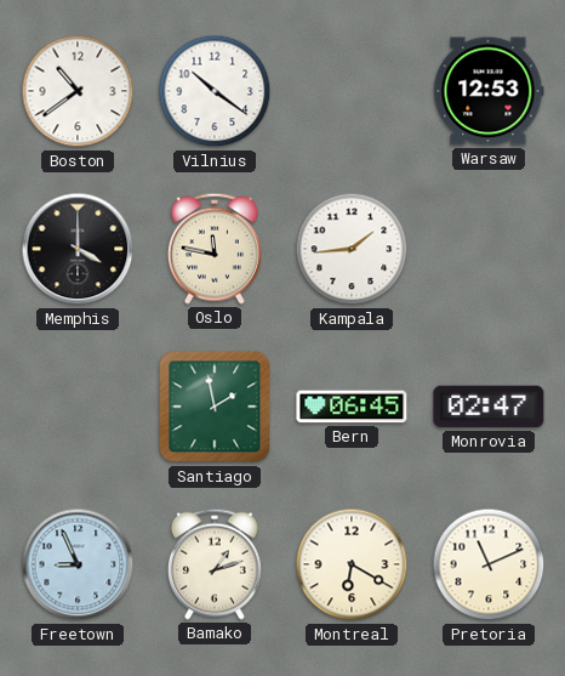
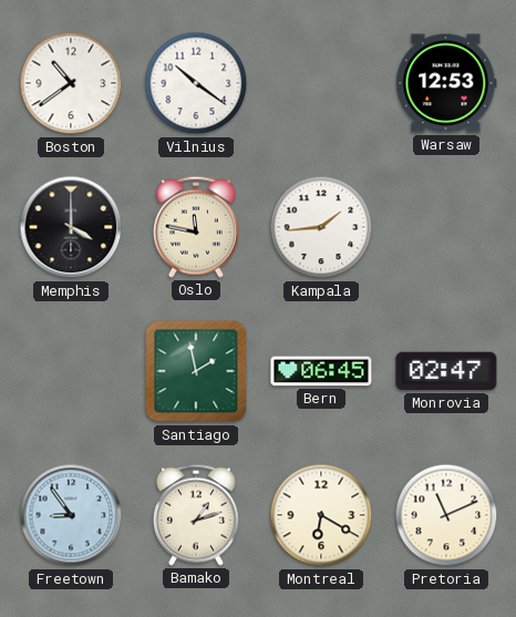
Freetown: 8:56 -> 8:54 (71, 515)
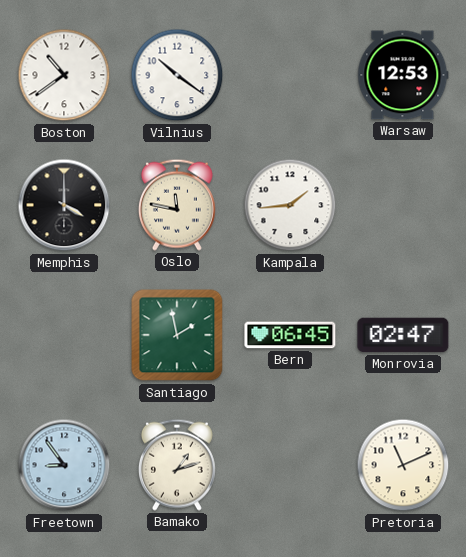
Montreal: 6:20 -> none (321, 515)
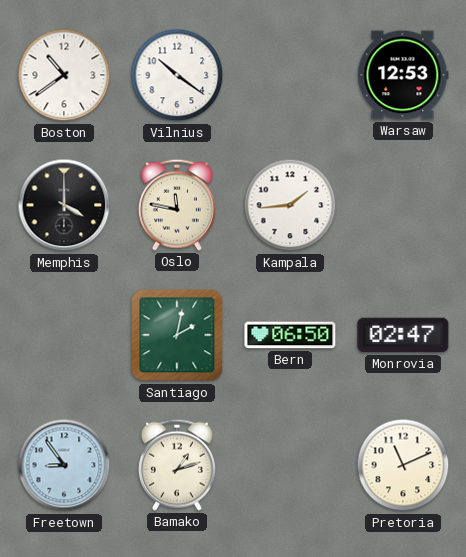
Santiago: 1:58 -> 2:02 (177, 335)
Bern: 06:45 -> 06:50 (290, 335)
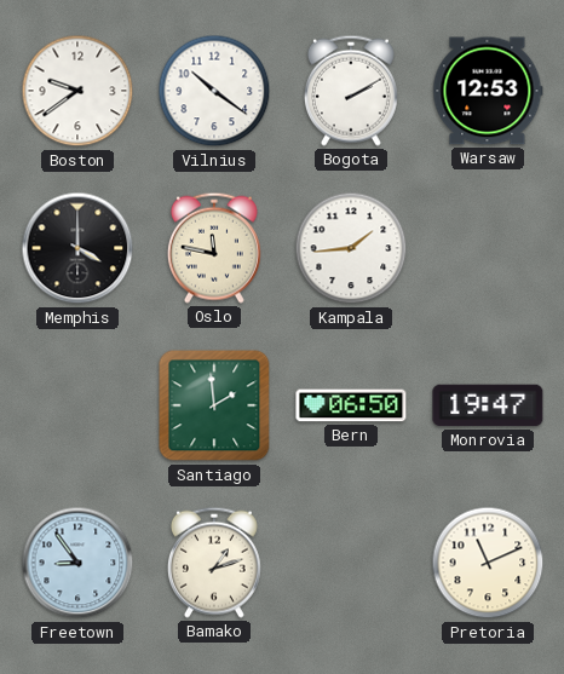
Boston: 10:39 -> 9:39 (77, 91)
Bogota: none -> 2:10 (351, 91)
Santiago: 2:02 -> 1:59 (214, 405)
Monrovia: 02:47 -> 19:47 (488, 405)
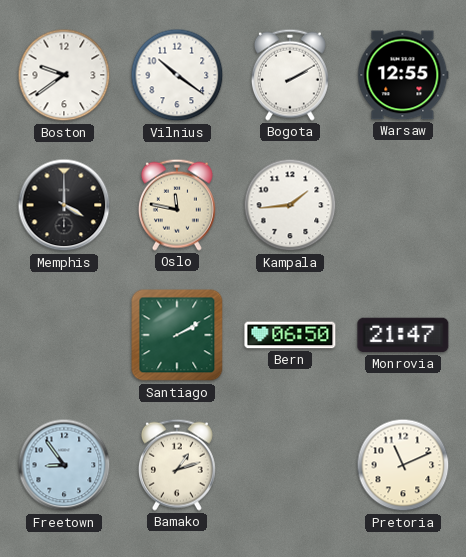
Warsaw: 12:53 -> 12:55 (403, 75)
Santiago: 1:59 -> 2:10 (177, 335)
Monrovia: 19:47 -> 21:47 (403, 335)
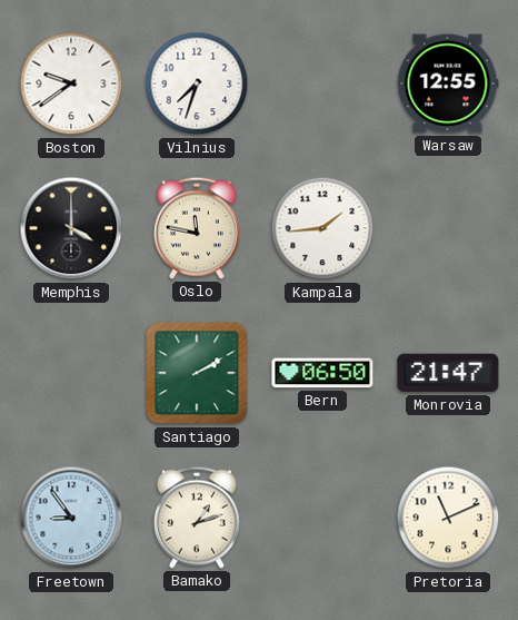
Vilnius: 10:21 -> 7:33 (197, 83)
Bogota: 2:10 -> none (290, 75)
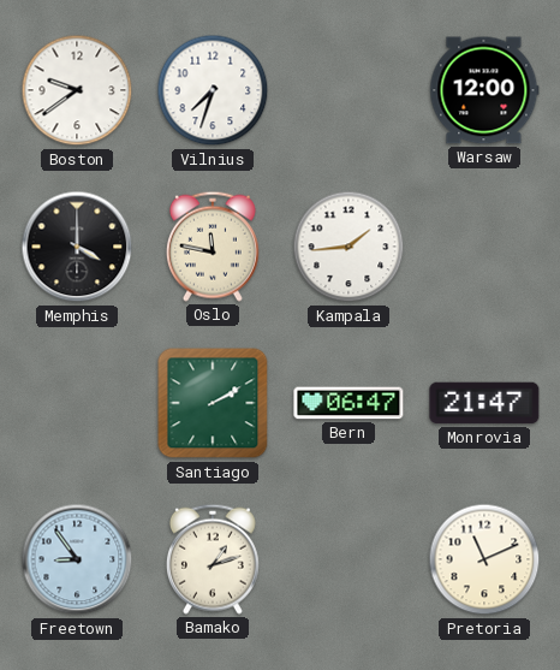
Warsaw: 12:55 -> 12:00 (484, 90)
Bern: 06:50 -> 06:47 (348, 403)
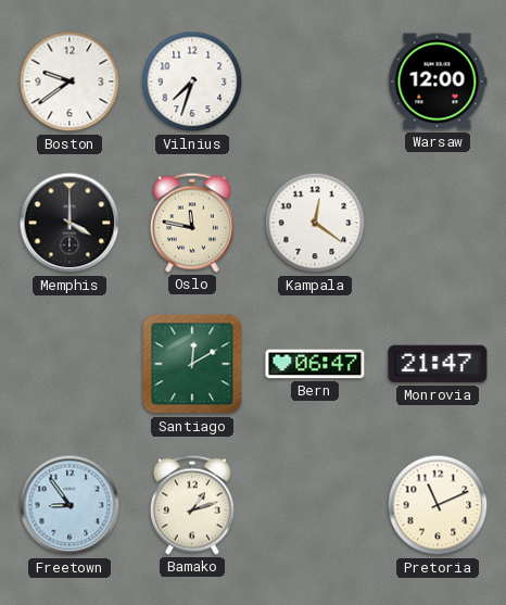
Kampala: 1:44 -> 12:21 (315, 223)
Santiago: 2:10 -> 12:10 (192, 364)
